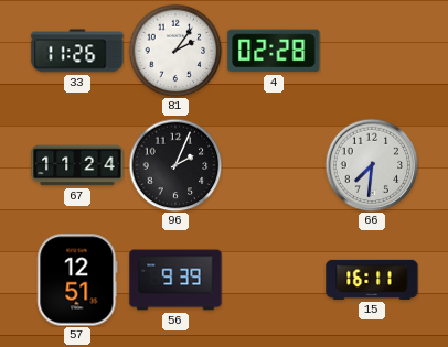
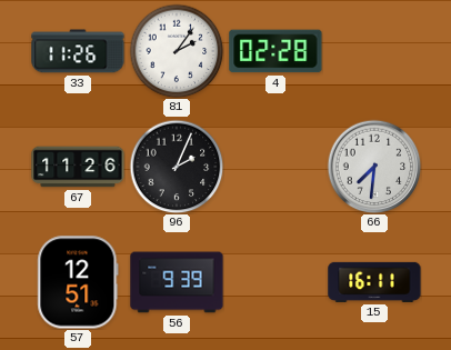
67: 11:24 -> 11:26 (78, 167)
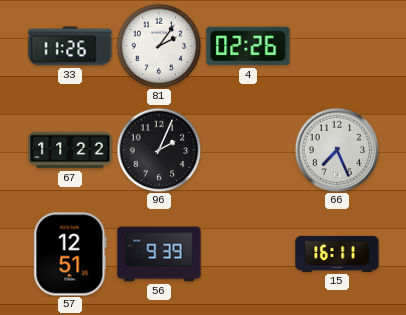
4: 02:28 -> 02:26 (248, 46)
67: 11:26 -> 11:22 (70, 150)
66: 7:31 -> 7:26 (337, 150)
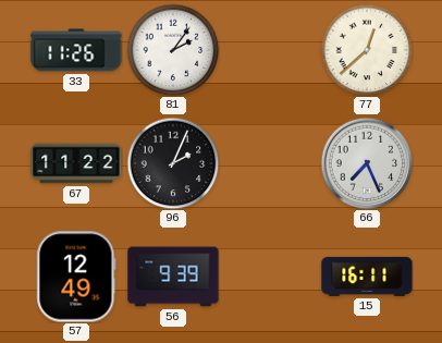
4: 02:26 -> none (248, 46)
77: none -> 12:38 (367, 50)
57: 12:51 -> 12:49 (76, 277)
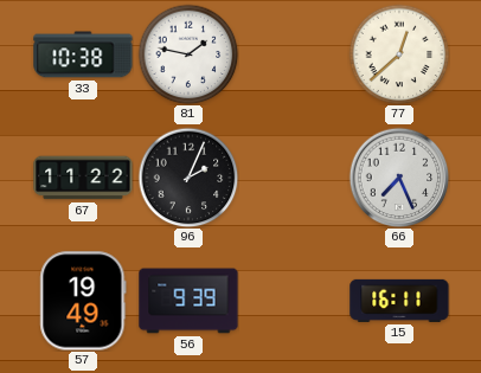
33: 11:26 -> 10:38 (83, 54)
81: 2:06 -> 1:47 (188, 54)
57: 12:49 -> 19:49 (83, 301)
